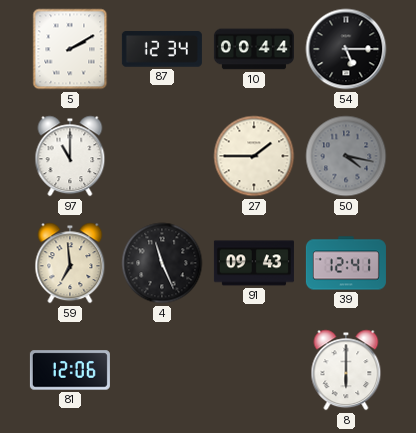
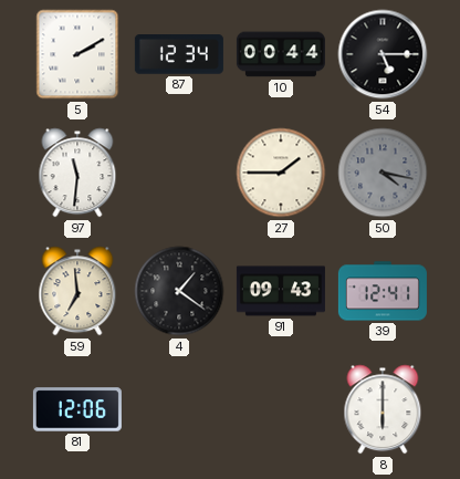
97: 11:00 -> 11:31 (77, 173)
4: 11:26 -> 1:21 (179, 291)
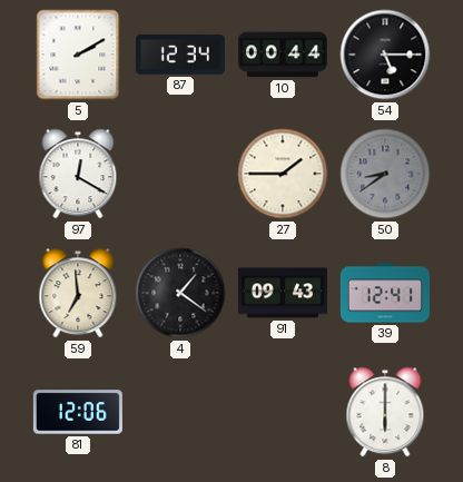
97: 11:31 -> 12:20 (78, 174)
50: 4:17 -> 8:39 (385, 174)
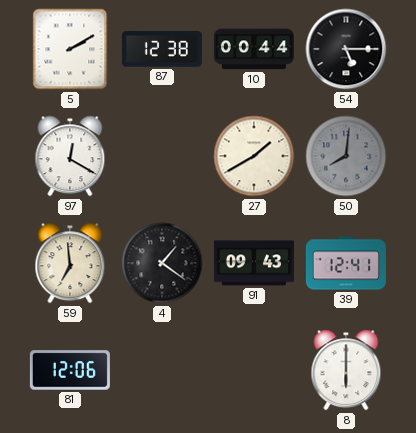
87: 12:34 -> 12:38 (162, 49)
27: 1:45 -> 1:40 (254, 156)
50: 8:39 -> 8:01 (346, 156)
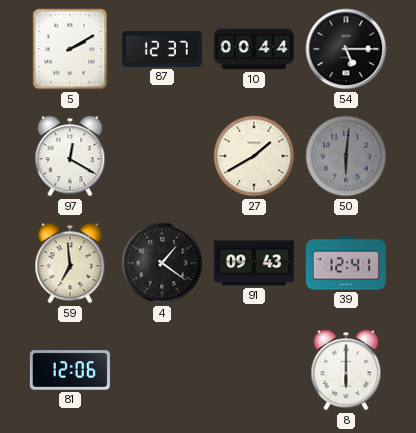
87: 12:38 -> 12:37 (162, 49)
50: 8:01 -> 6:01 (346, 156)
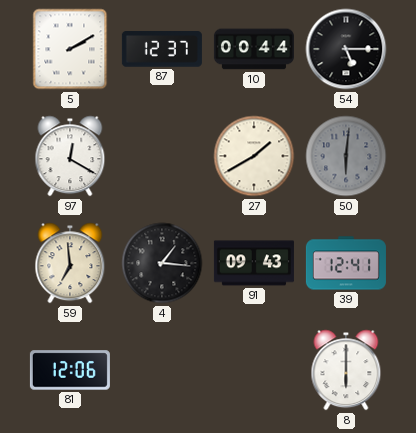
4: 1:21 -> 1:16 (162, 263)
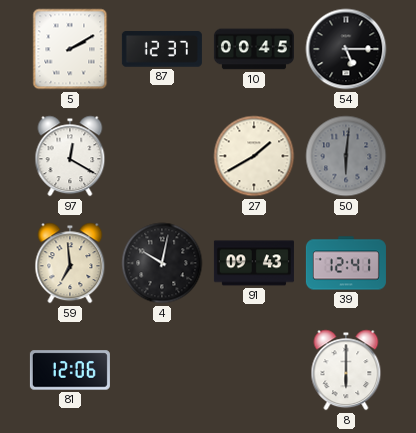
10: 00:44 -> 00:45 (254, 49)
4: 1:16 -> 10:02 (162, 263)
